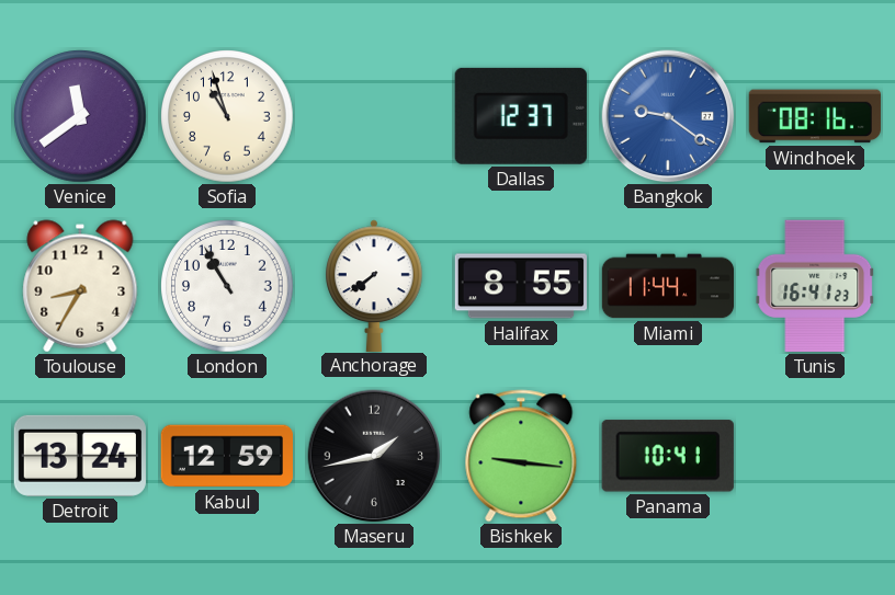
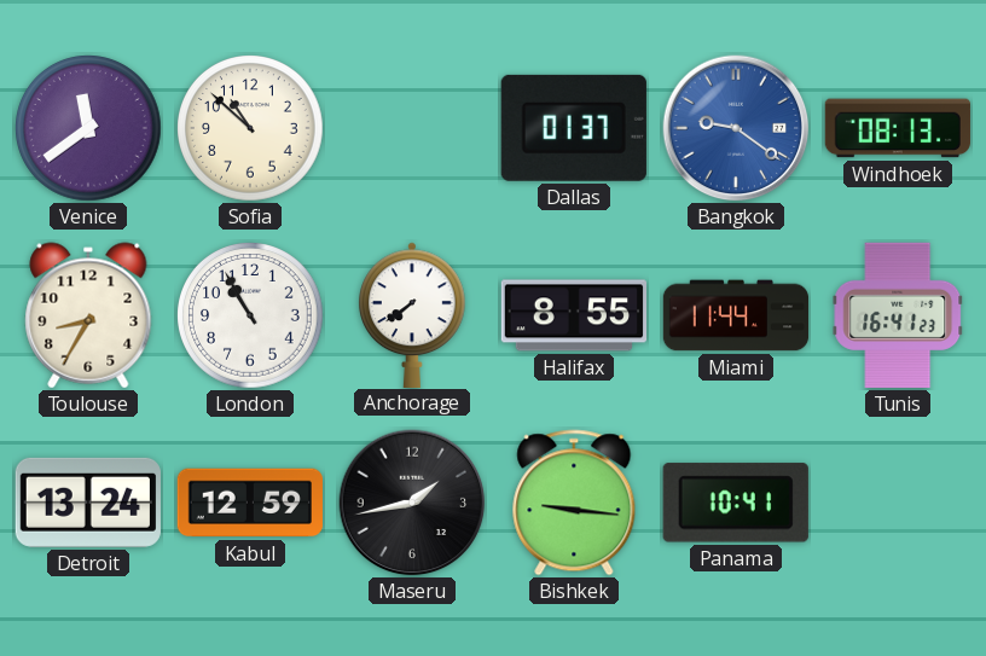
Sofia: 10:57 -> 10:52 (250, 128)
Dallas: 12:37 -> 01:37 (574, 128)
Windhoek: 08:16 -> 08:13 (898, 128)
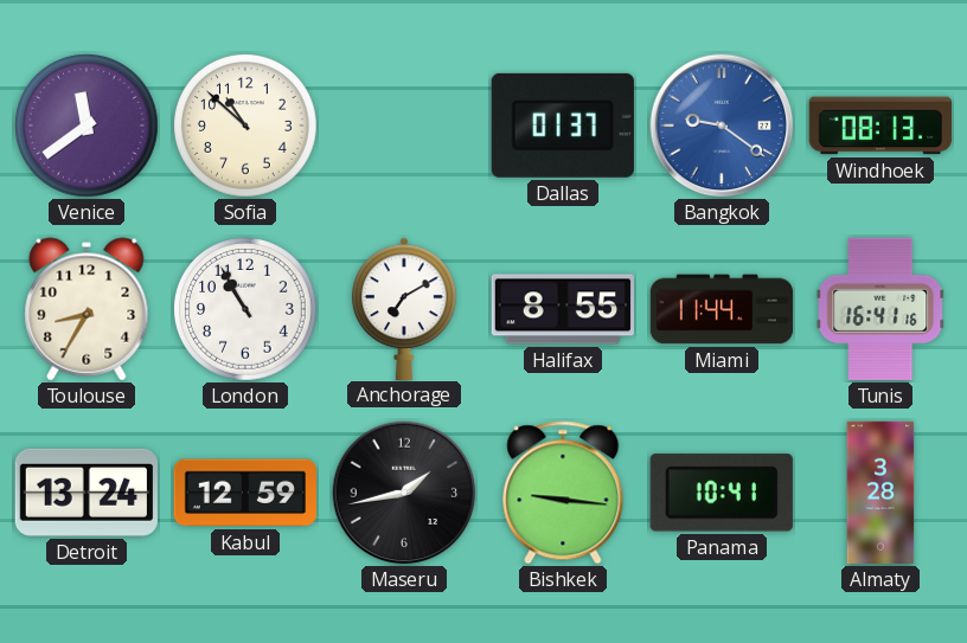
Anchorage: 7:39 -> 7:10 (405, 308)
Tunis: 16:41:23 -> 16:41:16 (880, 309)
Almaty: none -> 3:28 (880, 493)
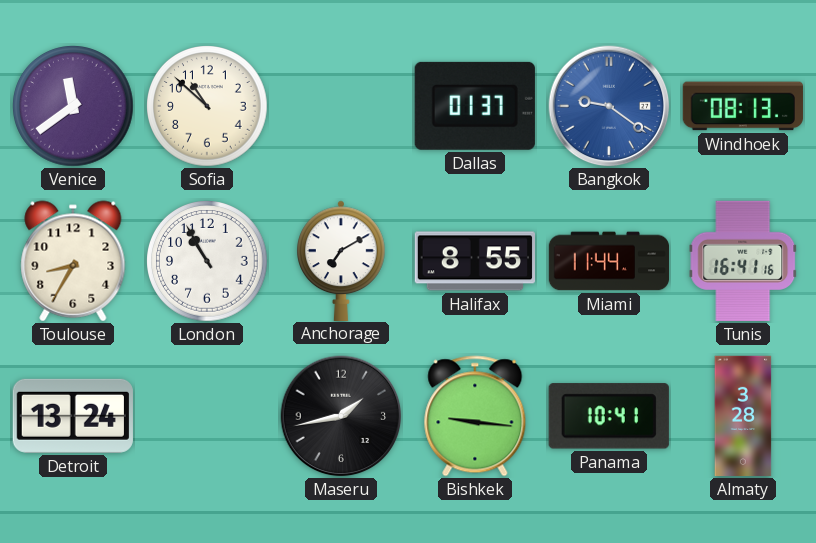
Kabul: 12:59 -> none (245, 493)
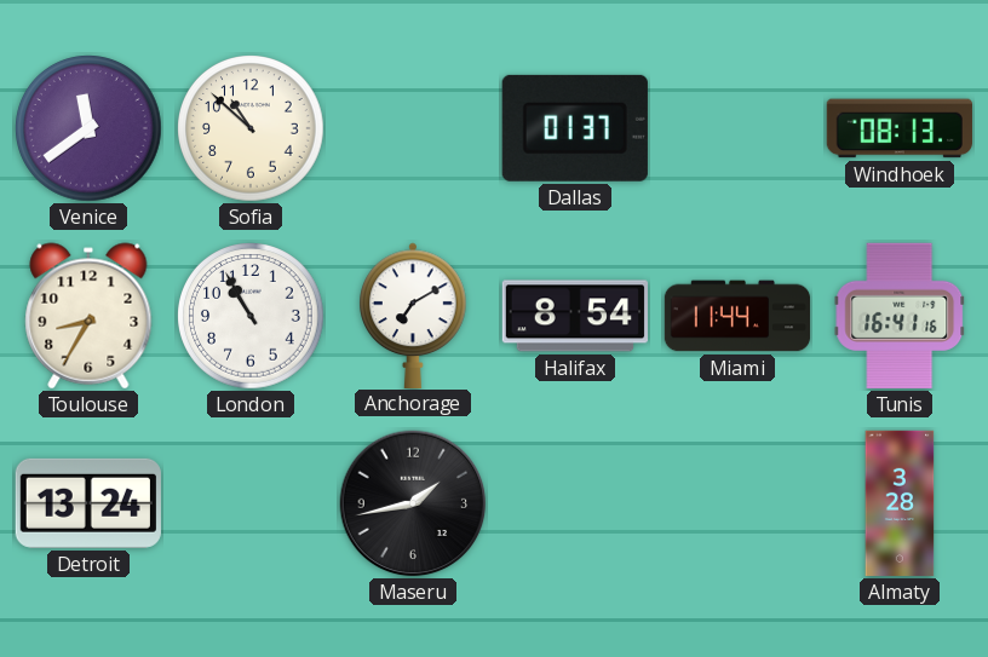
Bangkok: 9:21 -> none (609, 106)
Halifax: 8:55 -> 8:54 (574, 316)
Bishkek: 9:16 -> none (475, 416)
Panama: 10:41 -> none (609, 416)
